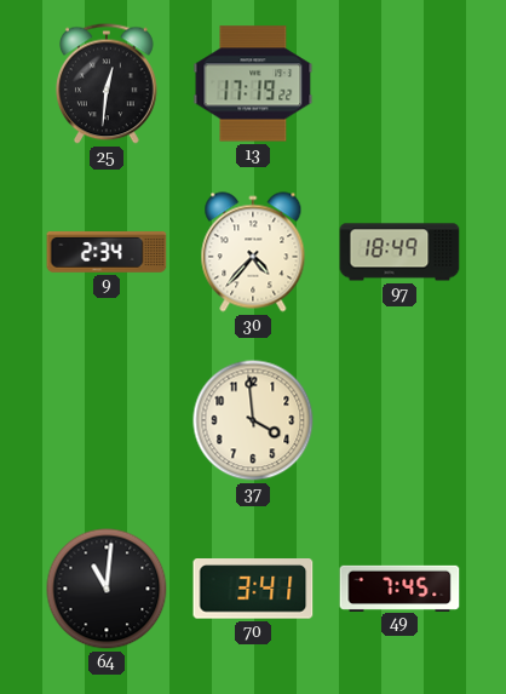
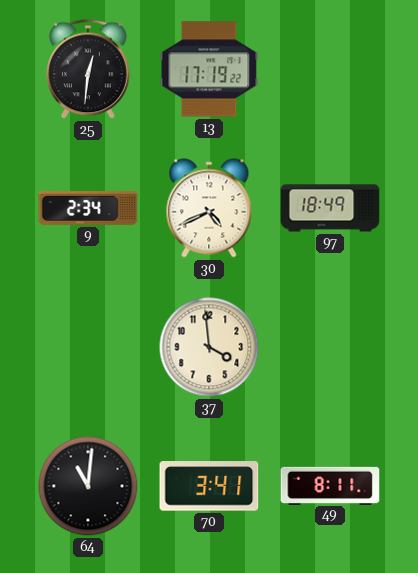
30: 4:37 -> 4:41 (209, 208)
49: 7:45 -> 8:11 (330, 485)
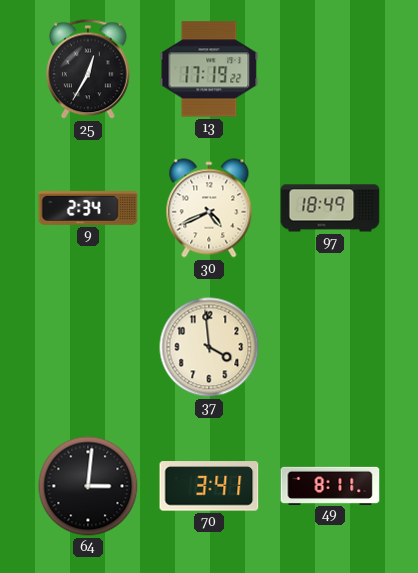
25: 12:31 -> 12:35 (89, 69)
64: 11:01 -> 3:01 (88, 486)
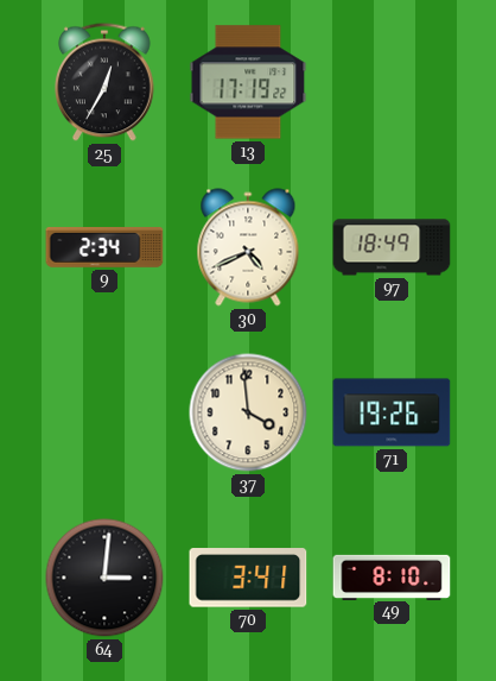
71: none -> 19:26 (392, 412)
49: 8:11 -> 8:10 (392, 576)
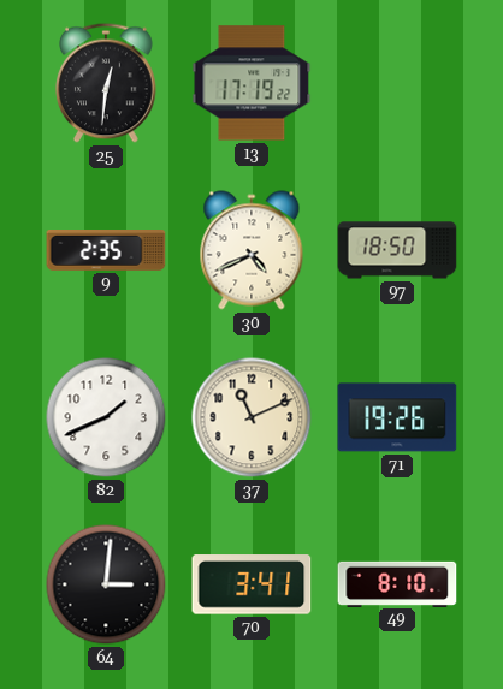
25: 12:35 -> 12:31 (107, 83)
9: 2:34 -> 2:35 (106, 251)
97: 18:49 -> 18:50 (397, 250)
82: none -> 1:41 (106, 417)
37: 3:59 -> 11:11 (251, 417)
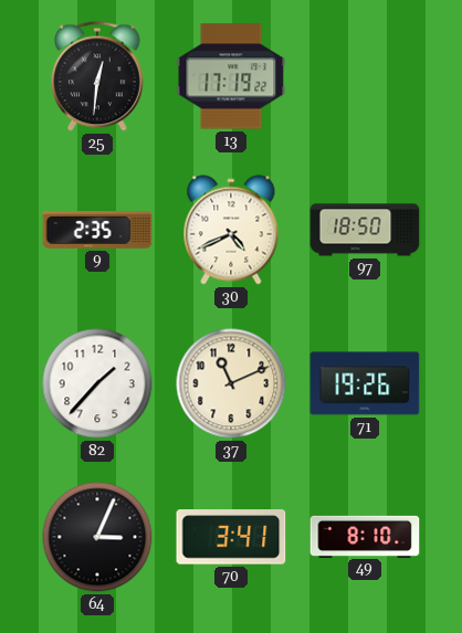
82: 1:41 -> 1:37 (97, 383)
64: 3:01 -> 3:04 (97, 537)
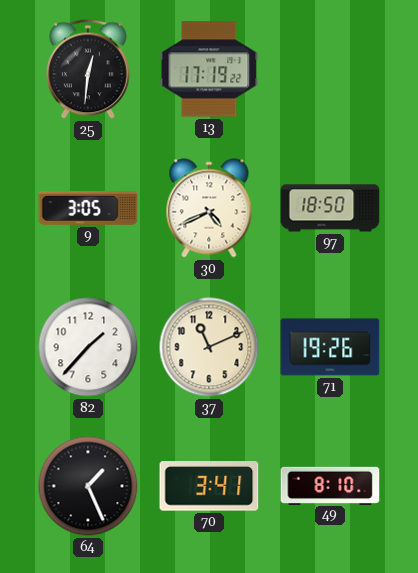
9: 2:35 -> 3:05 (88, 209)
64: 3:04 -> 1:26 (88, 486)
